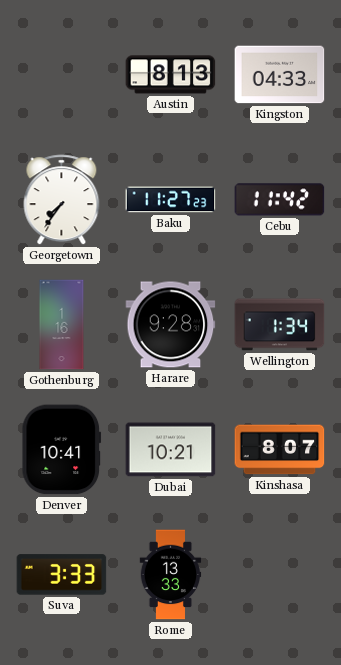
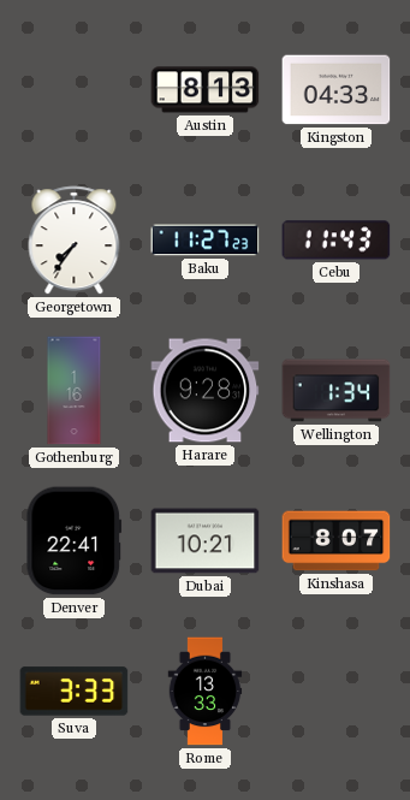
Cebu: 11:42 -> 11:43 (337, 241)
Denver: 10:41 -> 22:41 (73, 541)
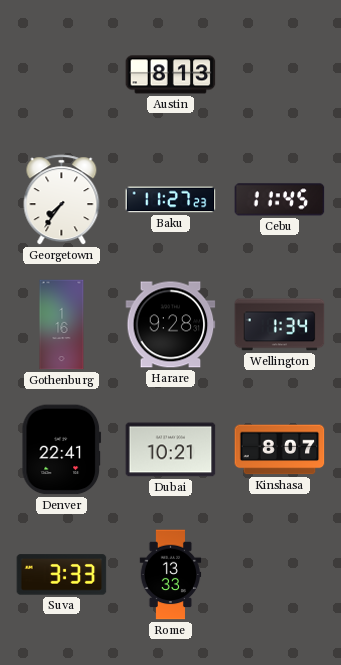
Kingston: 04:33 -> none (337, 90)
Cebu: 11:43 -> 11:45 (280, 200)
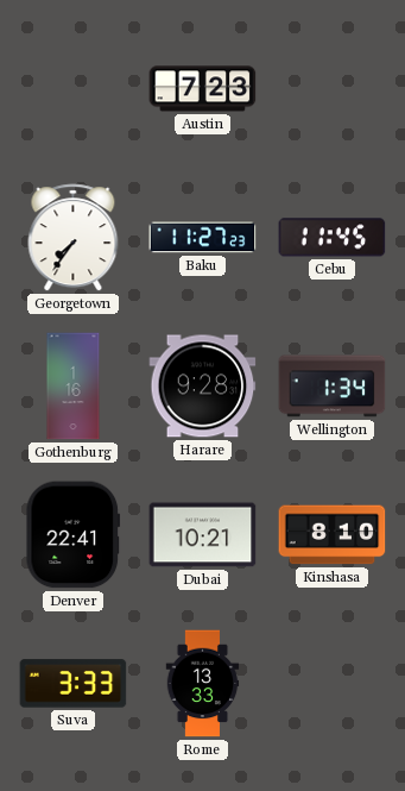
Austin: 8:13 -> 7:23 (203, 89)
Kinshasa: 8:07 -> 8:10 (333, 535)
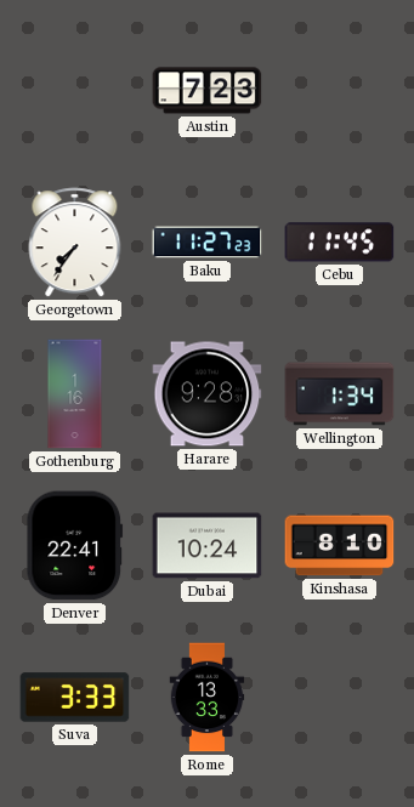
Dubai: 10:21 -> 10:24 (208, 546)
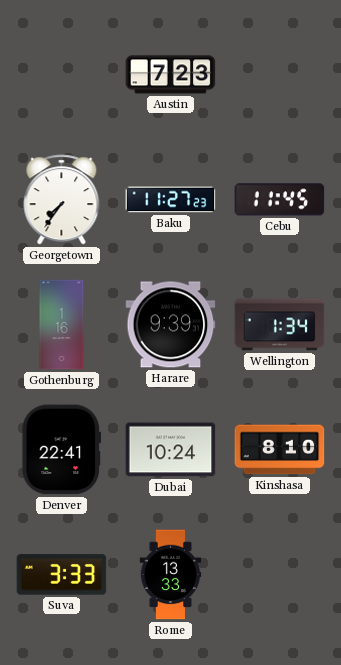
Harare: 9:28 -> 9:39 (171, 325)
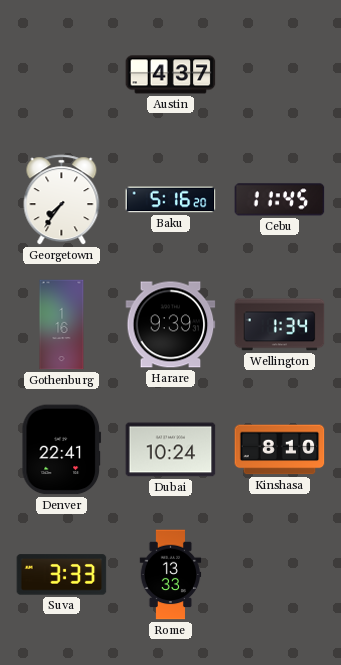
Austin: 7:23 -> 4:37 (171, 75)
Baku: 11:27 -> 5:16 (171, 200)
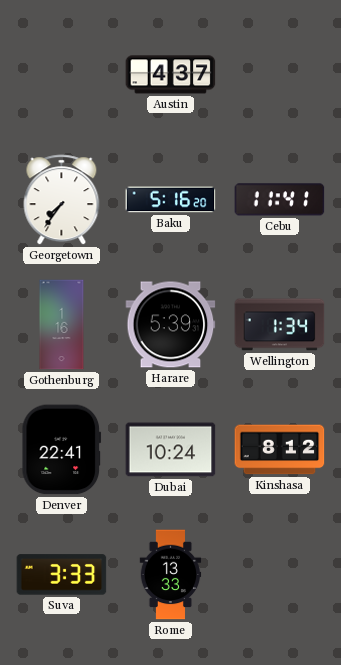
Cebu: 11:45 -> 11:41 (280, 200)
Harare: 9:39 -> 5:39 (171, 325)
Kinshasa: 8:10 -> 8:12 (280, 450)
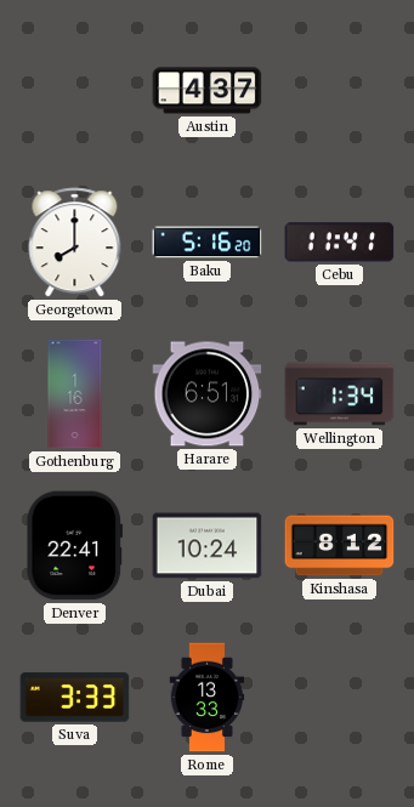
Georgetown: 7:36 -> 8:00 (75, 243)
Harare: 5:39 -> 6:51 (208, 394)
